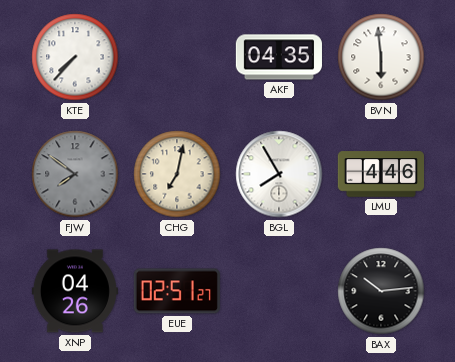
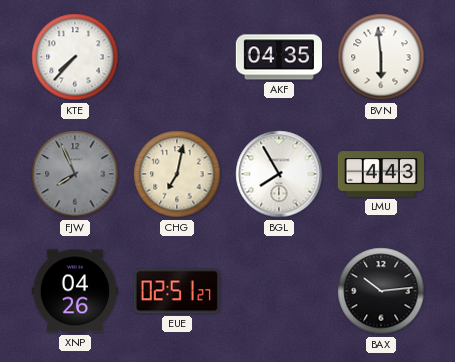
FJW: 7:51 -> 7:56 (75, 174)
LMU: 4:46 -> 4:43 (380, 174)
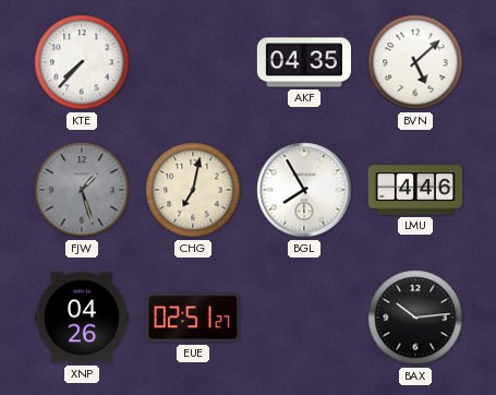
BVN: 5:59 -> 5:08 (415, 62)
FJW: 7:56 -> 1:27 (82, 190)
LMU: 4:43 -> 4:46 (414, 190)
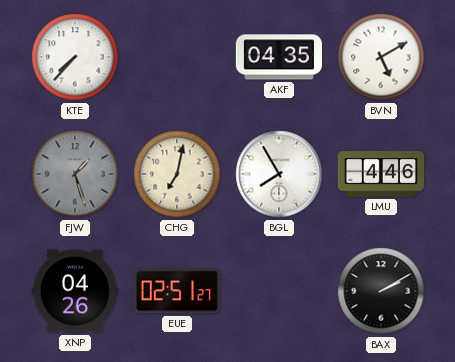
BVN: 5:08 -> 5:10 (381, 57)
BAX: 10:14 -> 2:10 (381, 291)
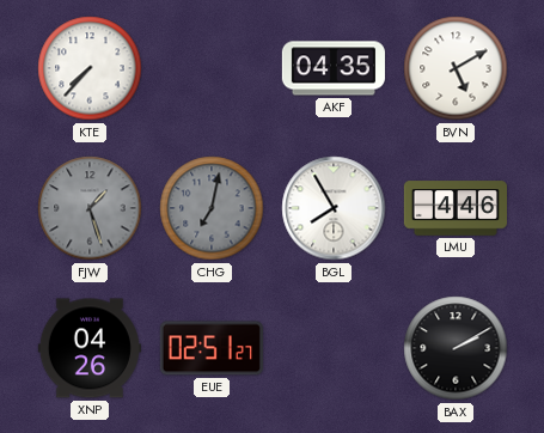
CHG dial: cream -> grey (212, 208)
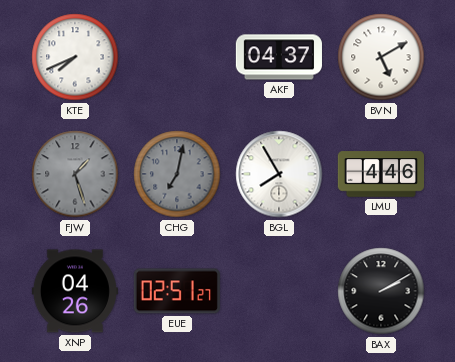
KTE: 7:37 -> 7:41 (75, 57)
AKF: 04:35 -> 04:37 (278, 57)
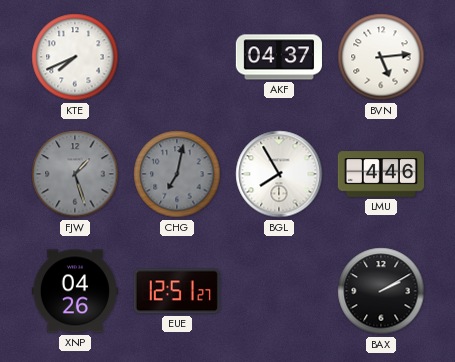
BVN: 5:10 -> 5:14 (381, 57)
EUE: 02:51 -> 12:51 (177, 291)
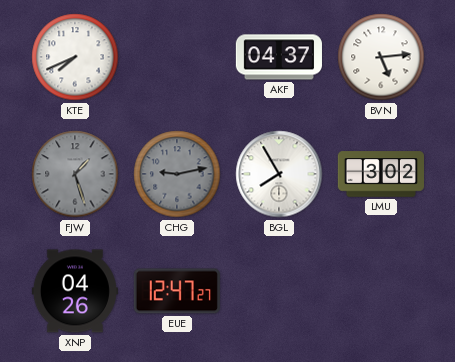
CHG: 7:02 -> 9:13 (177, 174)
LMU: 4:46 -> 3:02 (380, 174)
EUE: 12:51 -> 12:47 (177, 291)
BAX: 2:10 -> none (381, 291)
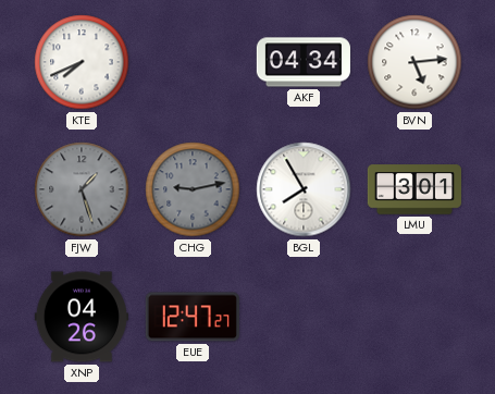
AKF: 04:37 -> 04:34 (302, 62)
LMU: 3:02 -> 3:01 (413, 189)
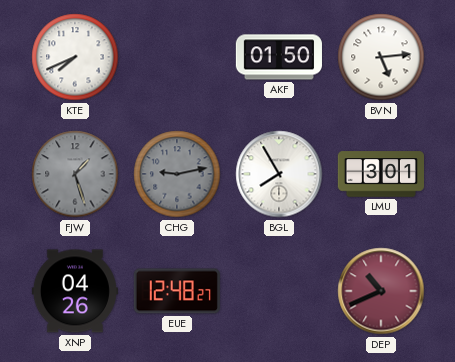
AKF: 04:34 -> 01:50 (278, 57)
EUE: 12:47 -> 12:48 (177, 291)
DEP: none -> 10:41 (381, 291)
